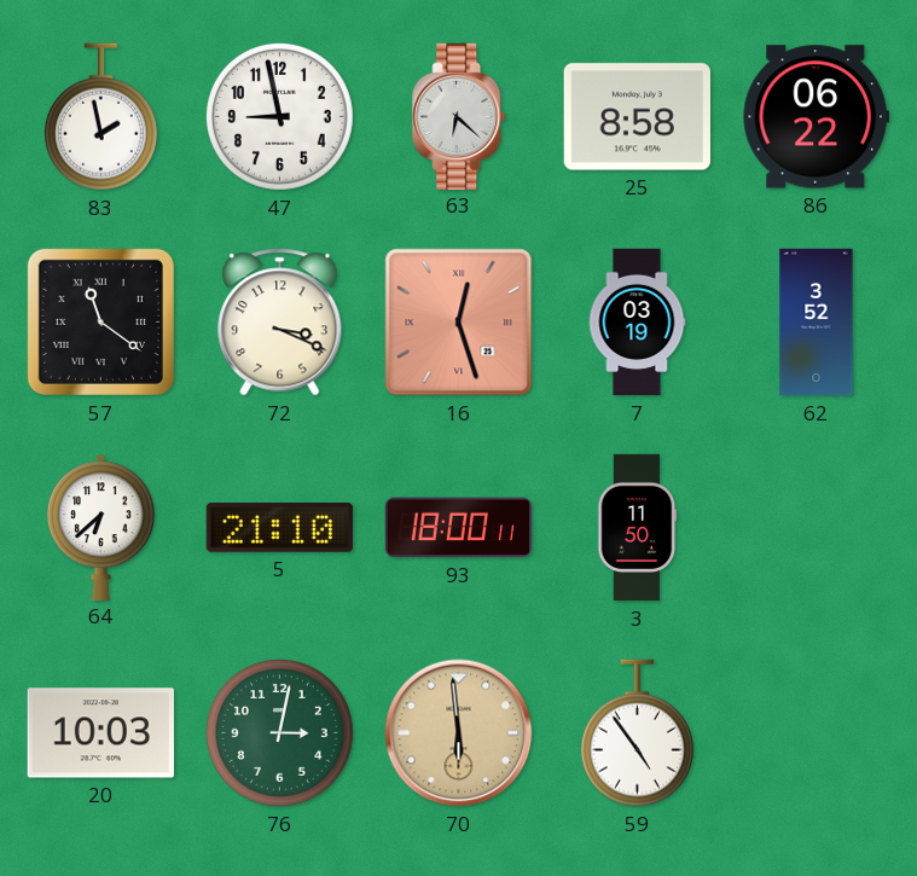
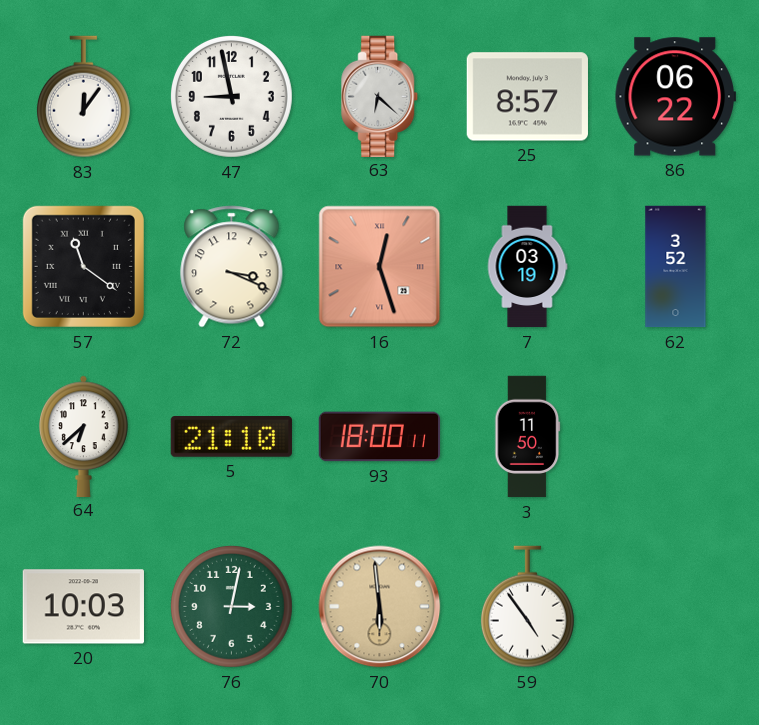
83: 1:58 -> 12:06 (83, 97)
25: 8:58 -> 8:57 (527, 97)
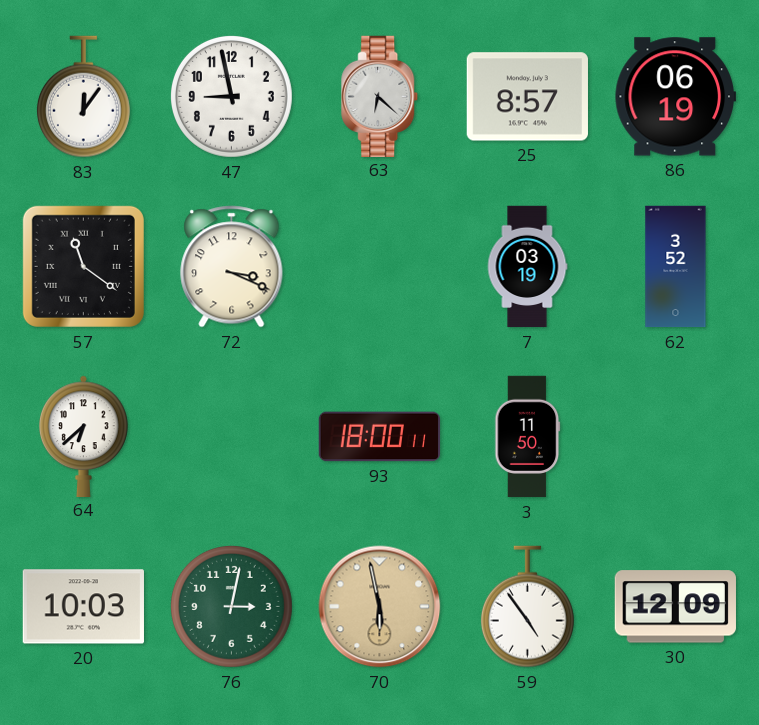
86: 06:22 -> 06:19 (675, 97)
16: 12:27 -> none (380, 267)
5: 21:10 -> none (231, 437)
70: 5:59 -> 5:58 (380, 607)
30: none -> 12:09 (675, 607)
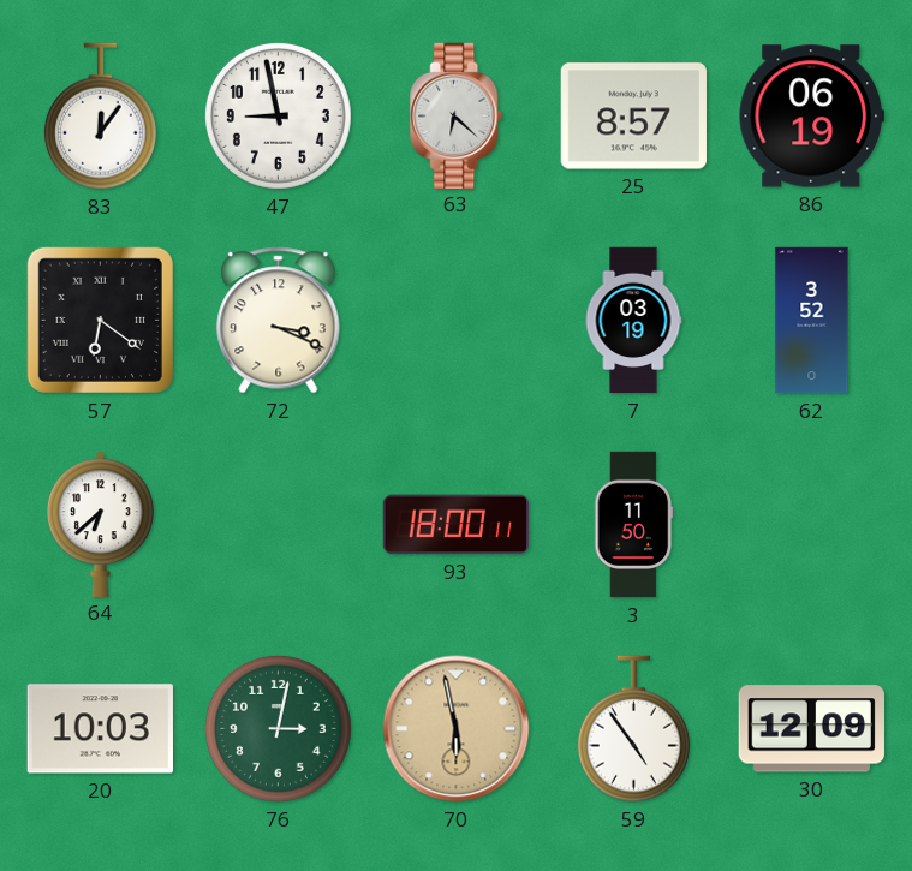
57: 11:21 -> 6:21 (100, 320)
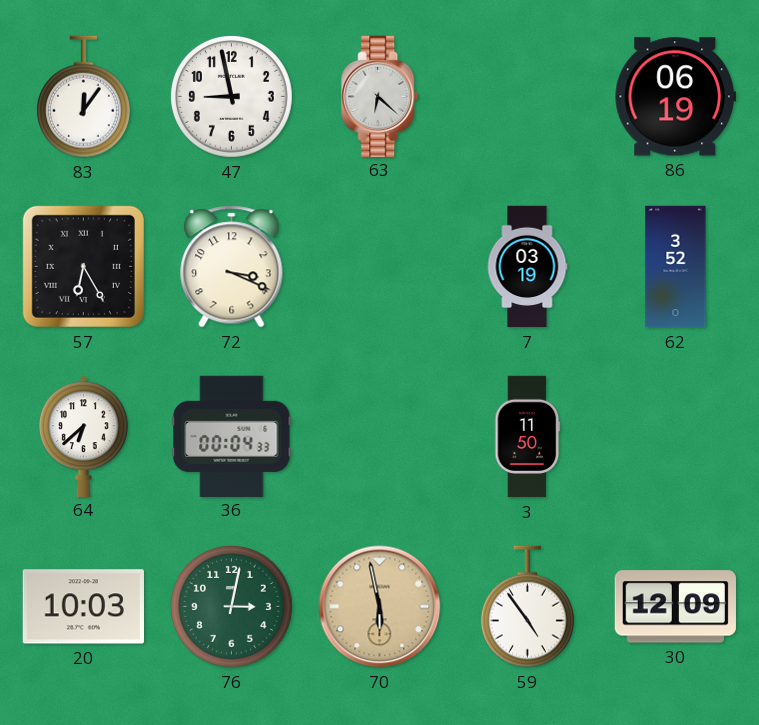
25: 8:57 -> none (633, 117)
57: 6:21 -> 6:25 (83, 266)
36: none -> 00:04 (232, 436)
93: 18:00 -> none (455, 525)
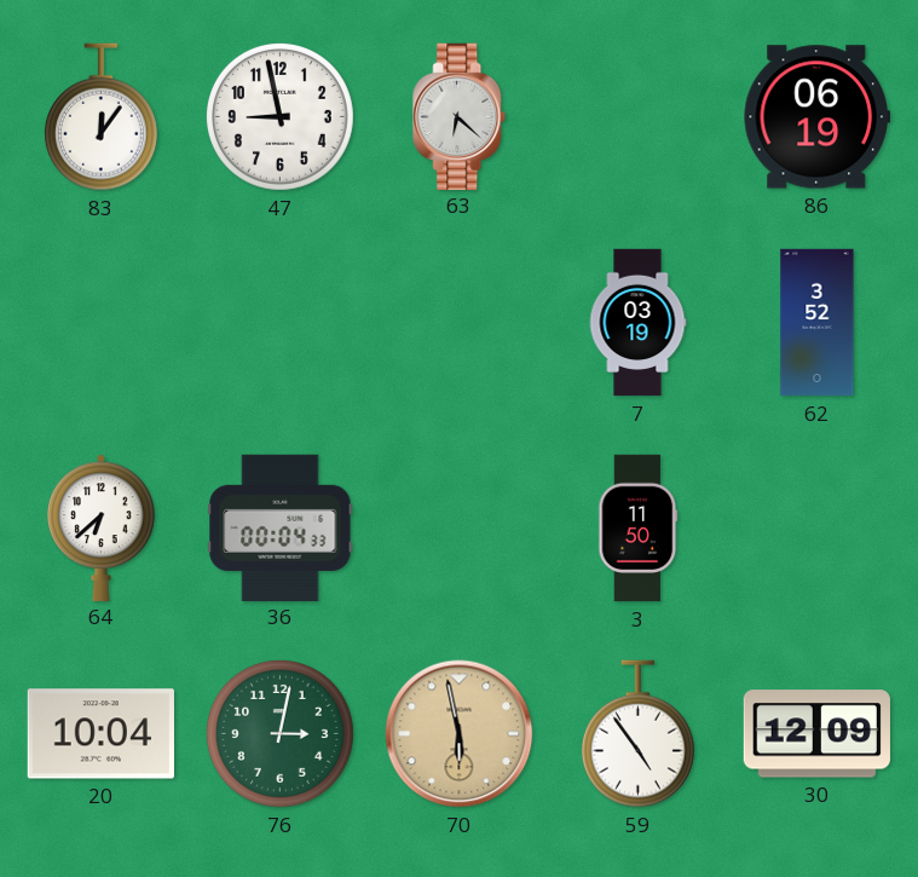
57: 6:25 -> none (83, 266)
72: 3:19 -> none (232, 267)
20: 10:03 -> 10:04 (100, 734)
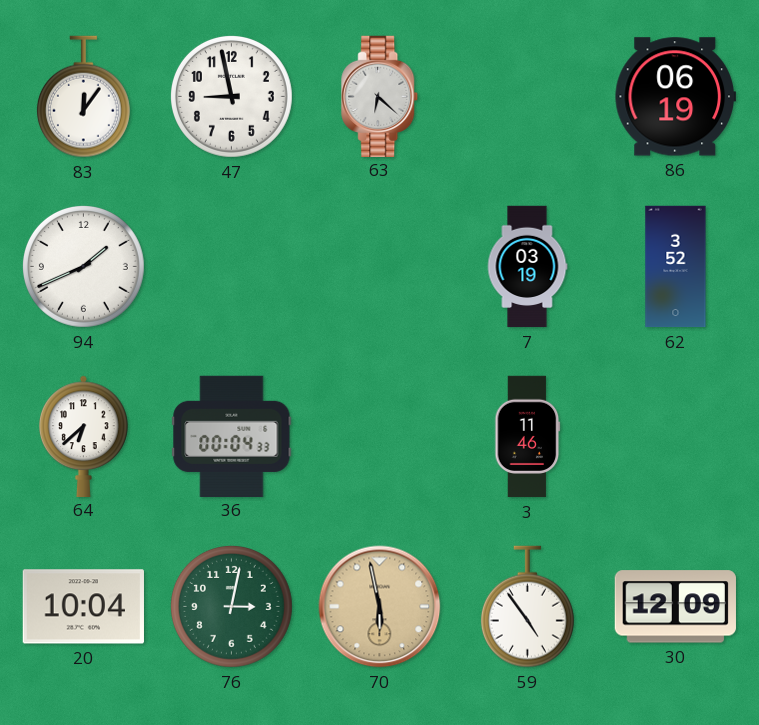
94: none -> 1:41 (83, 266)
3: 11:50 -> 11:46 (528, 437)
